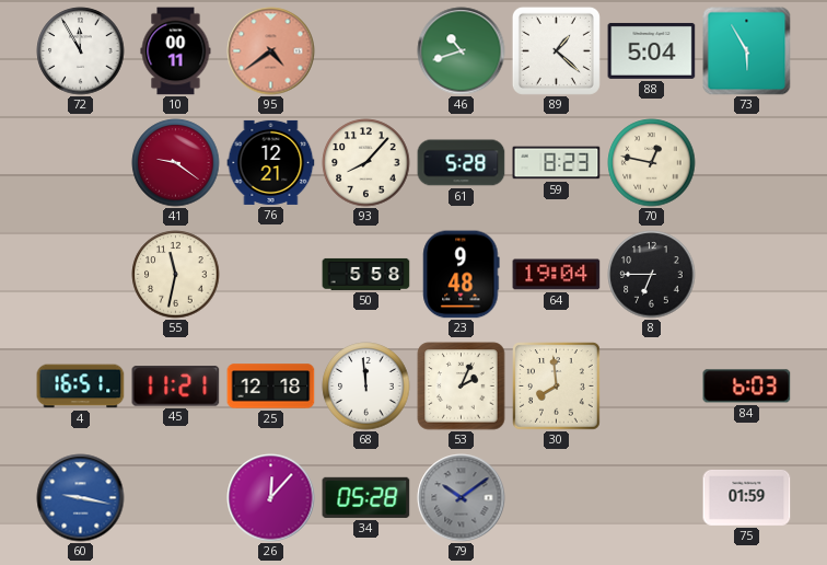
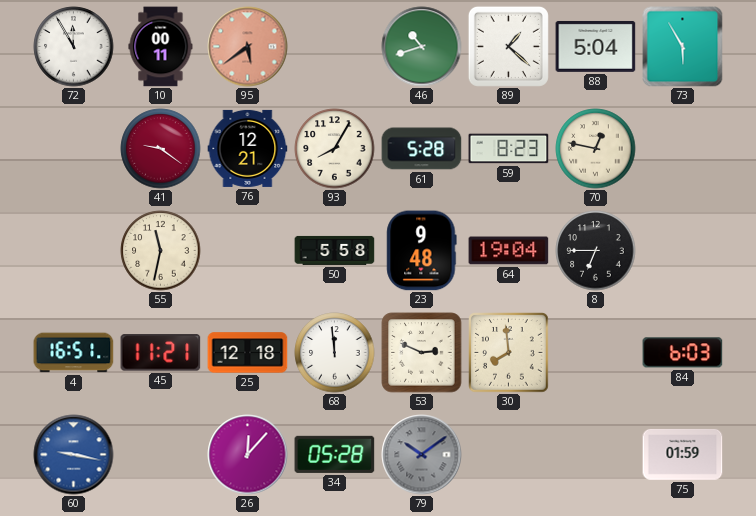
95: 4:39 -> 5:39 (248, 47)
93: 8:07 -> 8:05 (335, 149)
53: 2:04 -> 2:49 (422, 353)
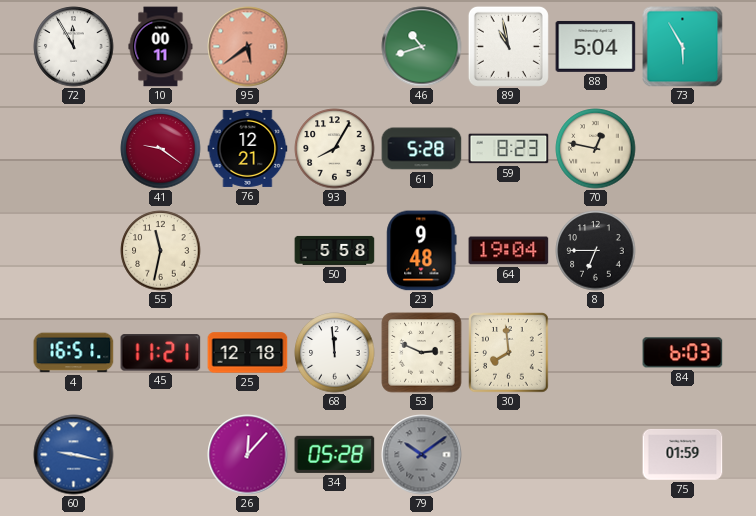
89: 1:22 -> 10:58 (508, 46)
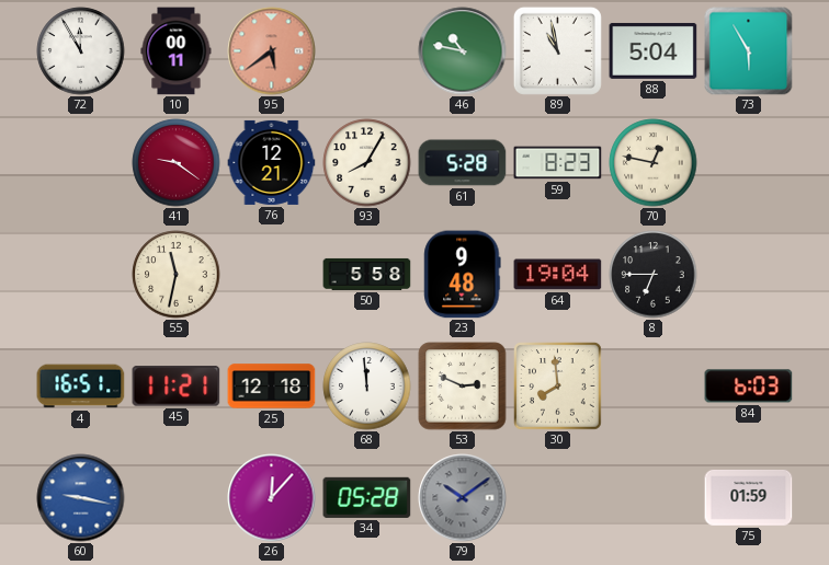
46: 10:42 -> 10:47 (463, 51)
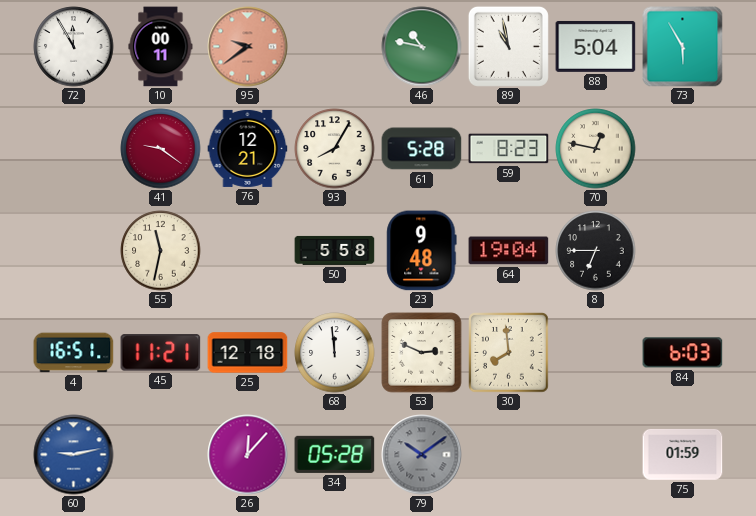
95: 5:39 -> 9:39 (248, 47)
60: 9:17 -> 9:13 (74, 455)
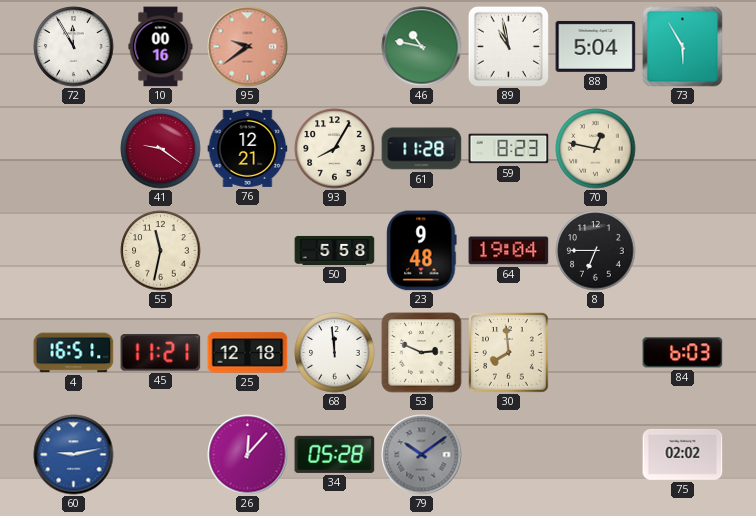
10: 00:11 -> 00:16 (161, 47)
61: 5:28 -> 11:28 (422, 149)
75: 01:59 -> 02:02 (683, 454)
